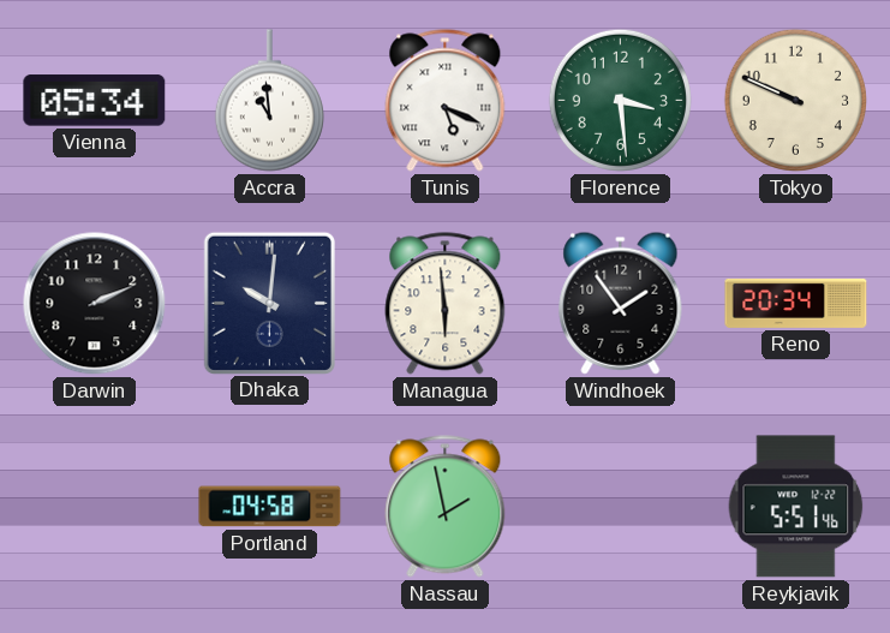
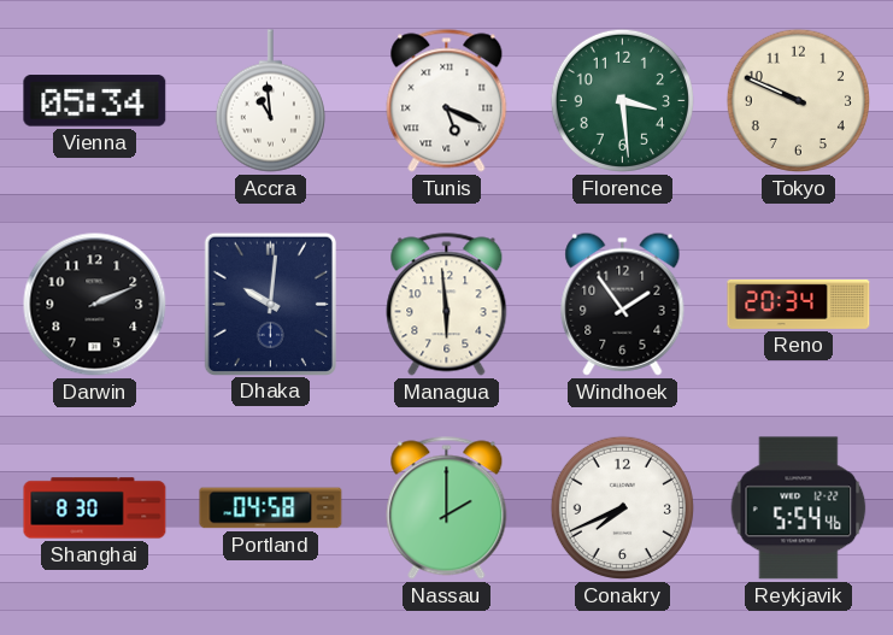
Shanghai: none -> 8:30 (95, 508)
Nassau: 1:58 -> 2:00 (447, 508)
Conakry: none -> 7:41 (622, 507)
Reykjavik: 5:51 -> 5:54 (799, 508)
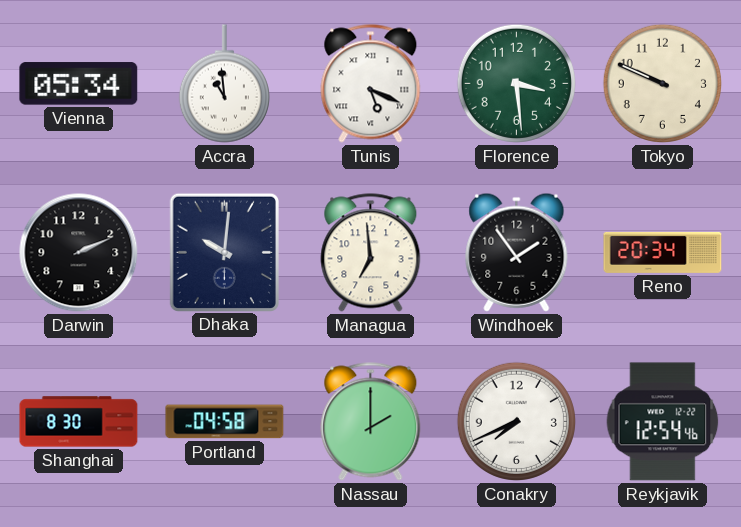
Managua: 5:59 -> 6:59 (371, 253)
Reykjavik: 5:54 -> 12:54 (663, 422)
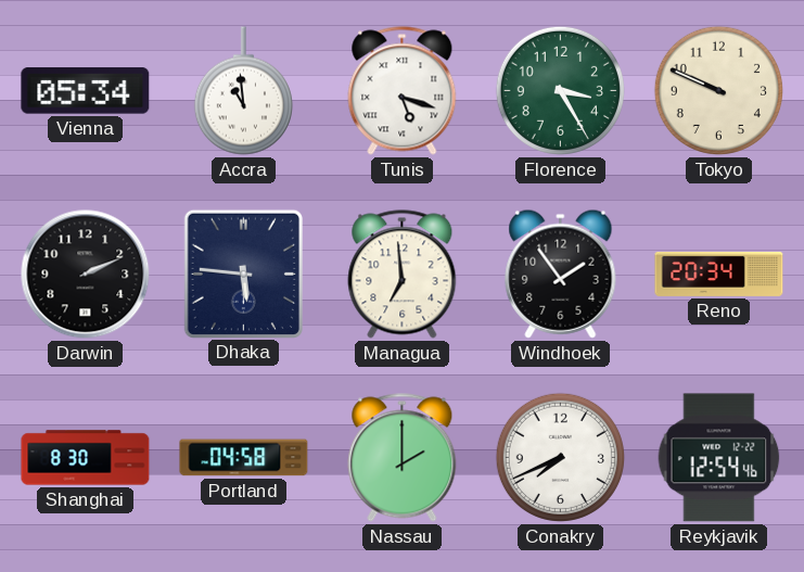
Tunis: 5:19 -> 5:18 (403, 91)
Florence: 3:29 -> 3:25 (560, 90)
Dhaka: 10:01 -> 5:46 (243, 274)
